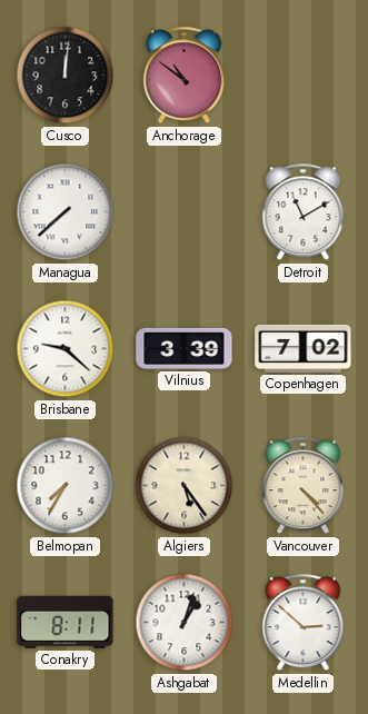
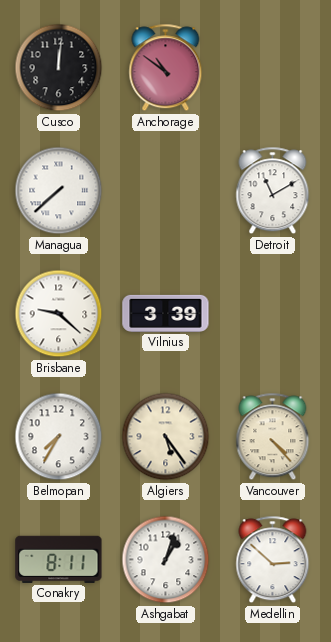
Copenhagen: 7:02 -> none (304, 348)
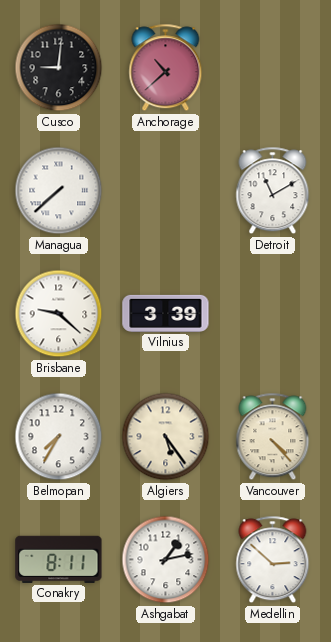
Cusco: 12:01 -> 9:01 (59, 68)
Anchorage: 10:51 -> 10:38 (166, 68)
Ashgabat: 1:03 -> 1:13 (166, 560)
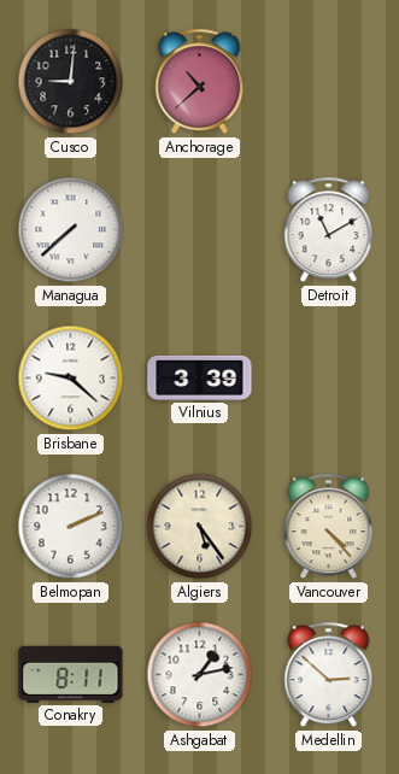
Belmopan: 7:35 -> 2:11 (71, 527)
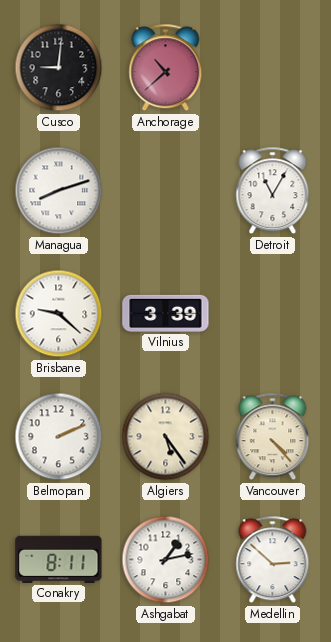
Managua: 7:38 -> 8:12 (59, 191)
Detroit: 11:10 -> 11:05 (273, 191)
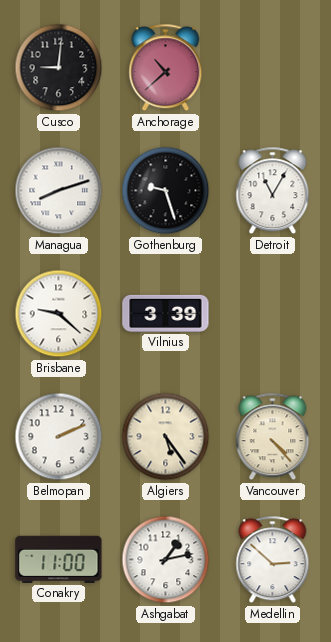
Gothenburg: none -> 9:27 (166, 191)
Conakry: 8:11 -> 11:00 (59, 559)
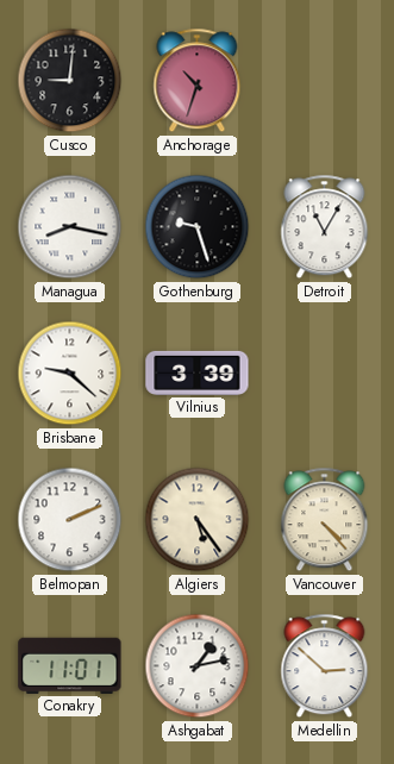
Anchorage: 10:38 -> 10:33 (198, 81)
Managua: 8:12 -> 8:17 (70, 227)
Conakry: 11:00 -> 11:01 (70, 665)
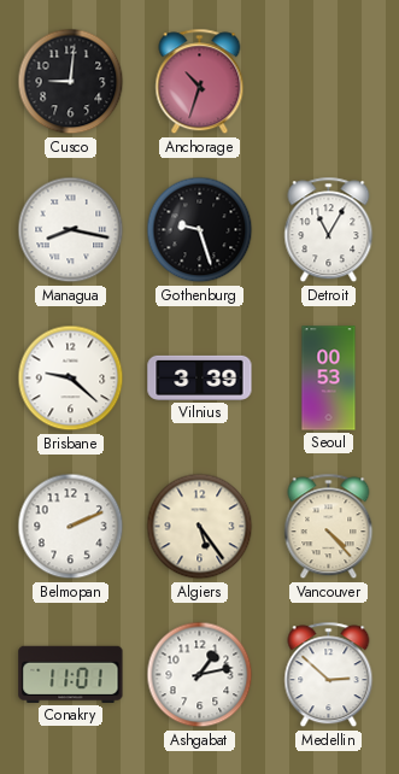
Seoul: none -> 00:53 (329, 379)
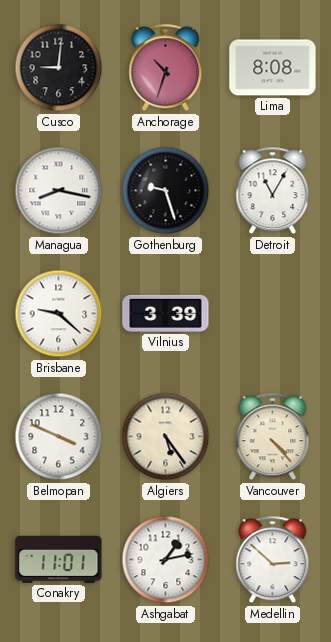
Lima: none -> 8:08 (273, 68)
Seoul: 00:53 -> none (329, 379)
Belmopan: 2:11 -> 3:49 (59, 437)
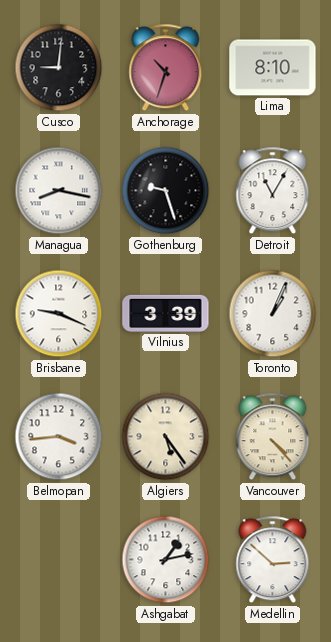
Lima: 8:08 -> 8:10 (273, 68)
Brisbane: 9:22 -> 9:19 (59, 314)
Toronto: none -> 1:04 (273, 314)
Belmopan: 3:49 -> 3:44 (59, 437)
Conakry: 11:01 -> none (59, 559)
